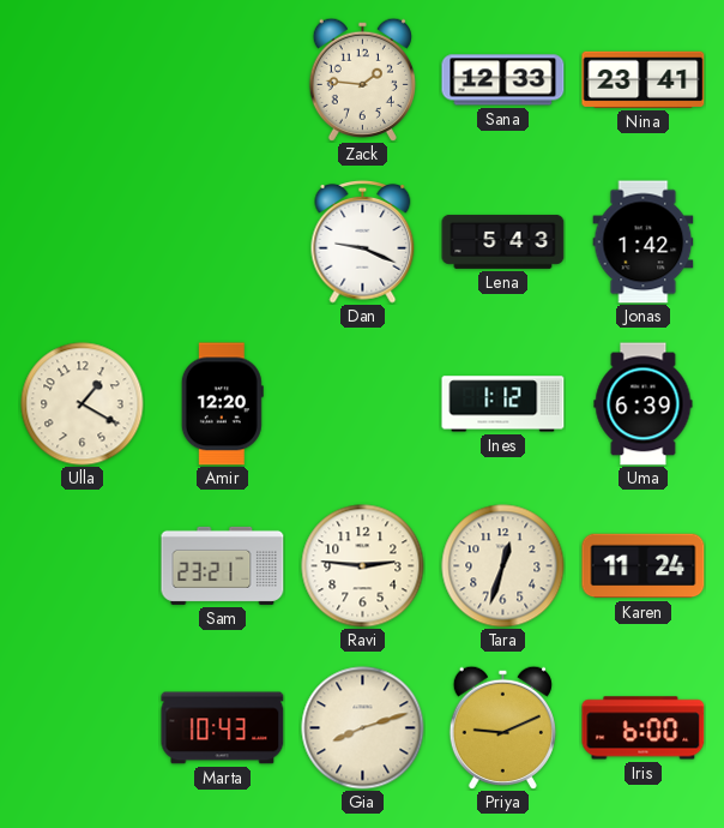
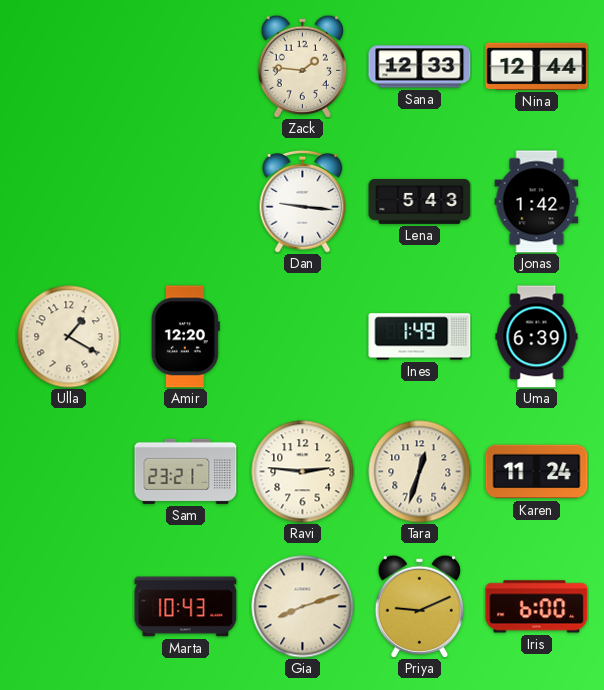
Nina: 23:41 -> 12:44 (537, 66)
Dan: 9:19 -> 9:16 (303, 201)
Ines: 1:12 -> 1:49 (420, 337)
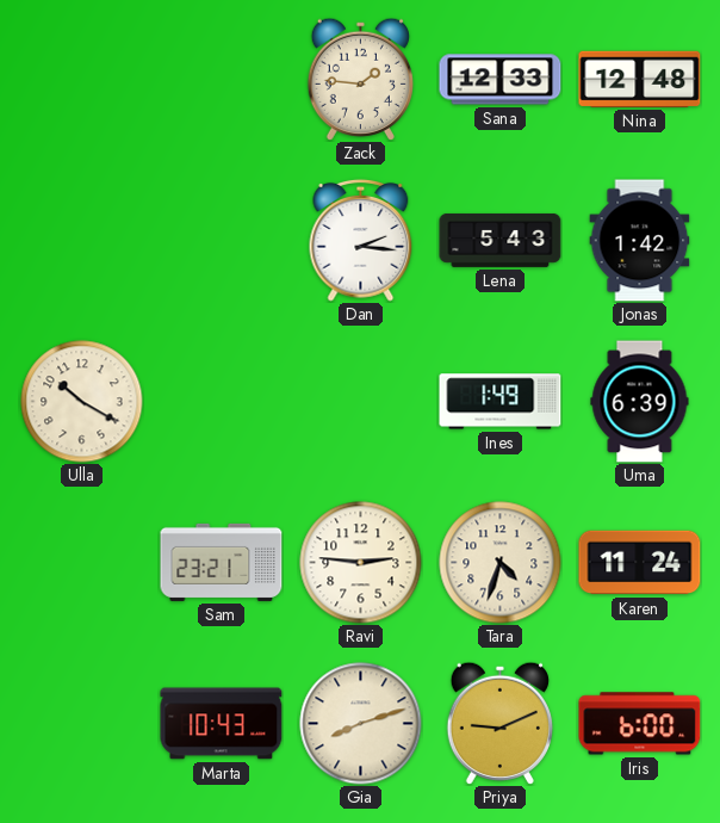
Nina: 12:44 -> 12:48 (640, 79)
Dan: 9:16 -> 2:16 (361, 240)
Ulla: 1:20 -> 10:20 (82, 402)
Amir: 12:20 -> none (185, 337)
Tara: 12:33 -> 4:33 (501, 563)
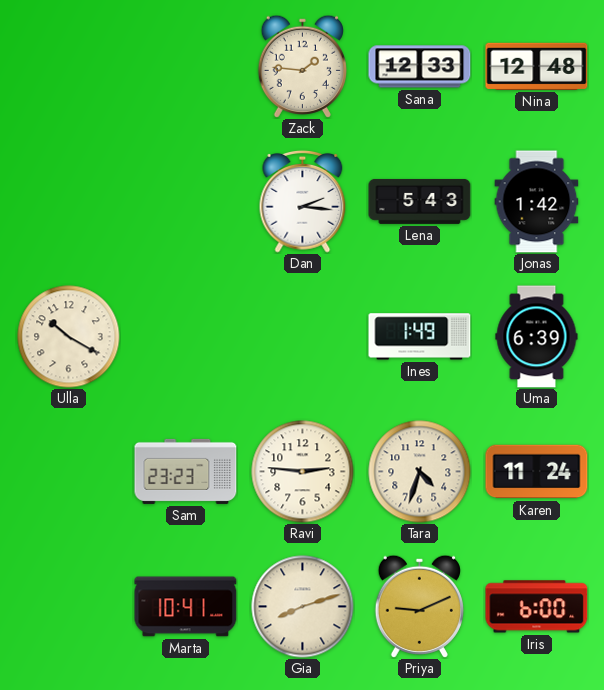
Sam: 23:21 -> 23:23 (186, 471)
Marta: 10:43 -> 10:41 (186, 607)
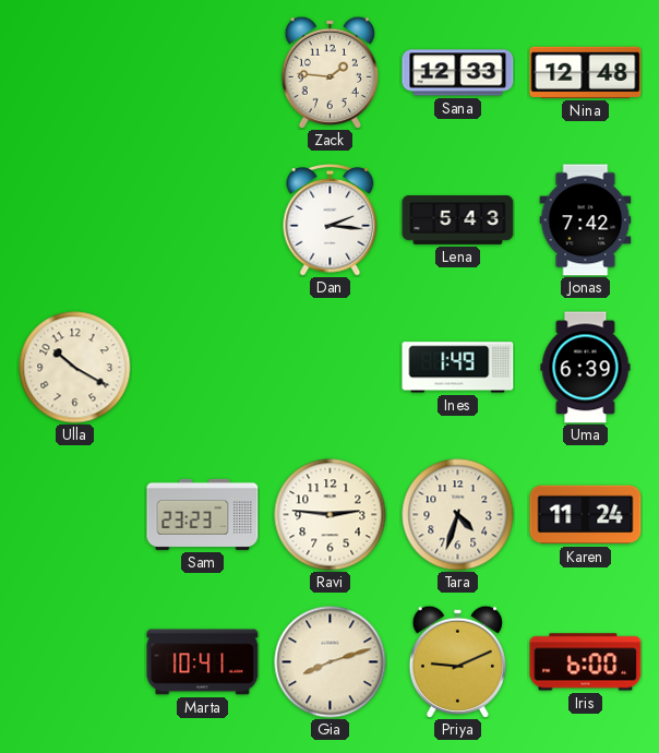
Jonas: 1:42 -> 7:42 (586, 220)
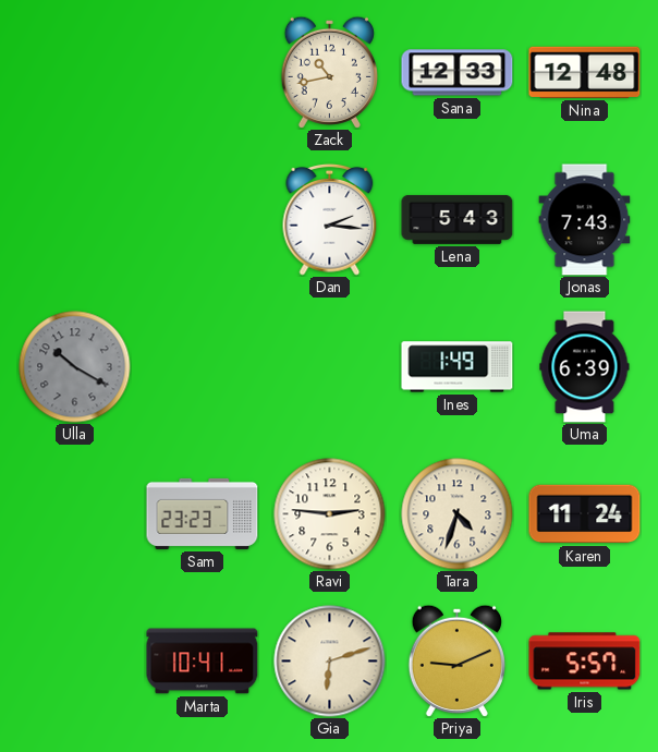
Zack: 1:46 -> 10:43 (329, 72)
Jonas: 7:42 -> 7:43 (585, 220)
Ulla dial: cream -> grey (75, 367)
Gia: 8:12 -> 6:12 (330, 662)
Iris: 6:00 -> 5:57 (585, 662)
